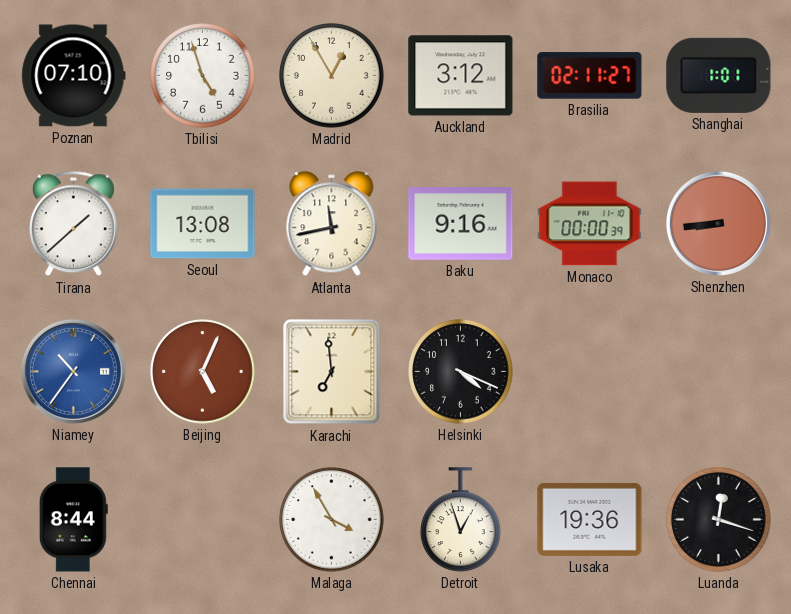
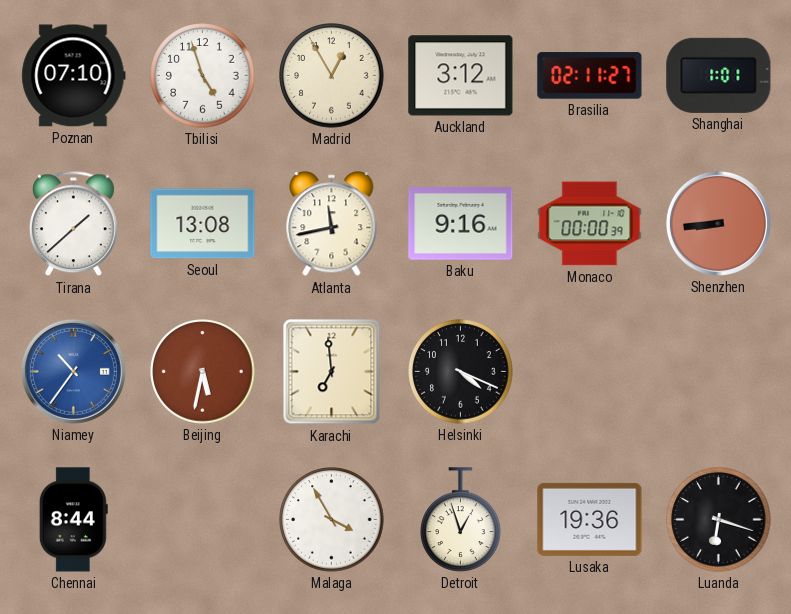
Beijing: 5:04 -> 5:32 (203, 372)
Luanda: 12:18 -> 6:18 (719, 520)
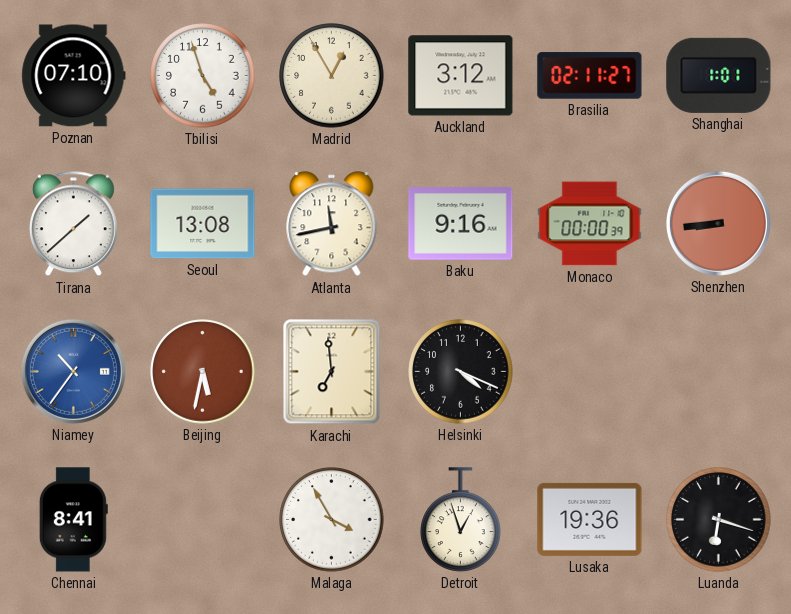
Chennai: 8:44 -> 8:41 (73, 520)
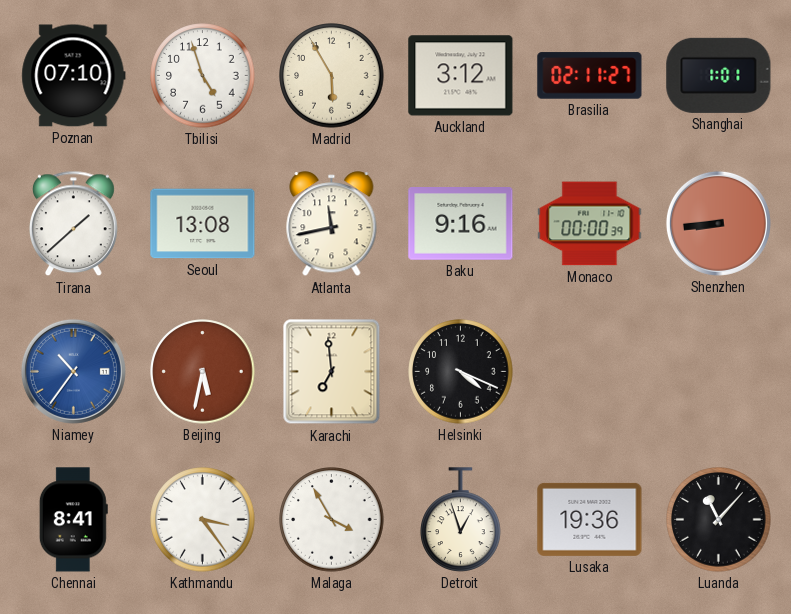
Madrid: 12:55 -> 5:55 (332, 76)
Kathmandu: none -> 3:24 (203, 520)
Luanda: 6:18 -> 11:07 (719, 520)
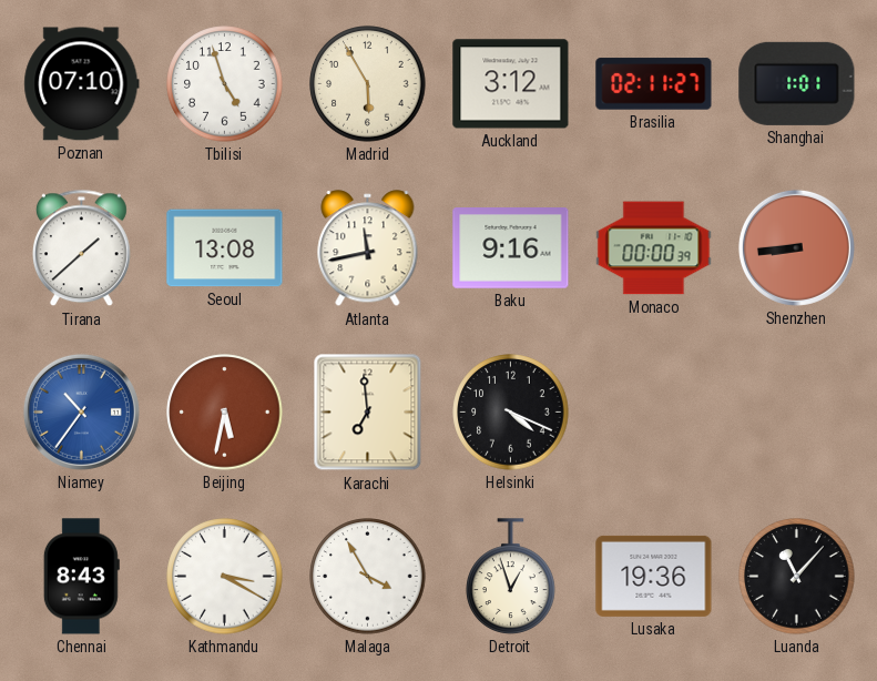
Chennai: 8:41 -> 8:43 (81, 577)
Kathmandu: 3:24 -> 3:20 (225, 577)
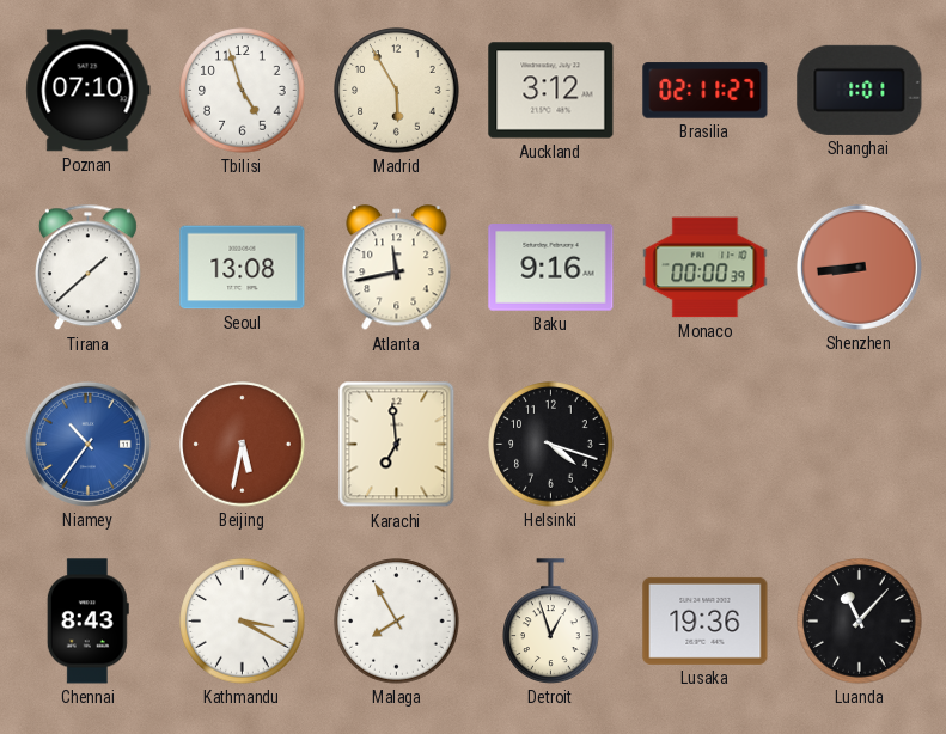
Helsinki: 4:19 -> 4:18 (551, 445)
Malaga: 3:55 -> 7:55 (397, 622)
